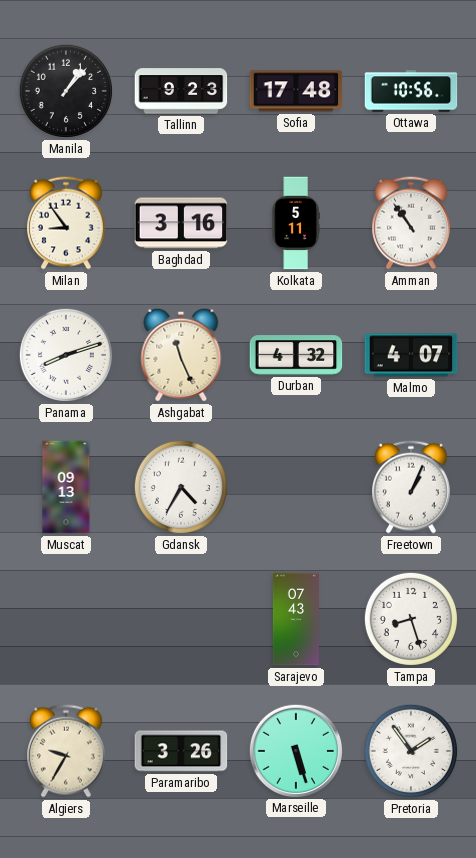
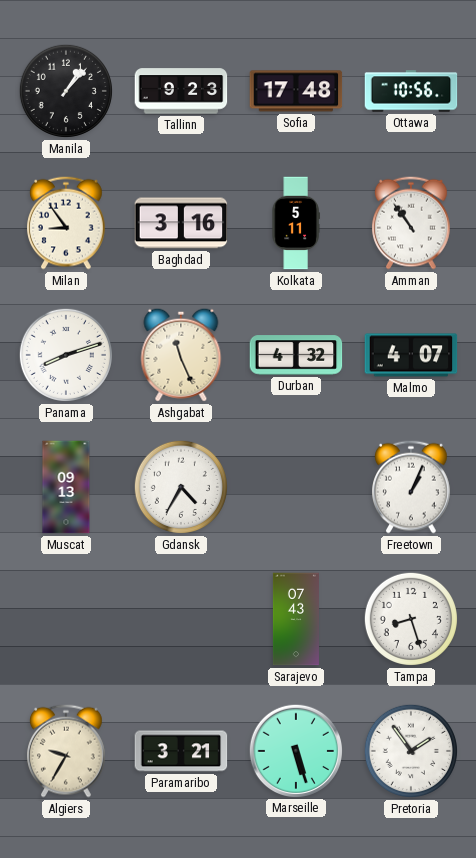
Paramaribo: 3:26 -> 3:21 (181, 751)
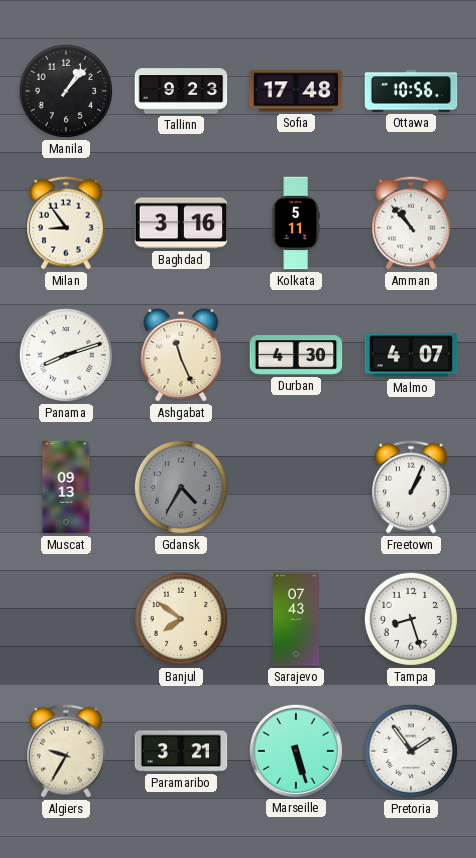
Amman: 10:54 -> 10:53 (412, 223)
Durban: 4:32 -> 4:30 (296, 355)
Gdansk dial: white -> grey (181, 487)
Banjul: none -> 7:51 (181, 619)
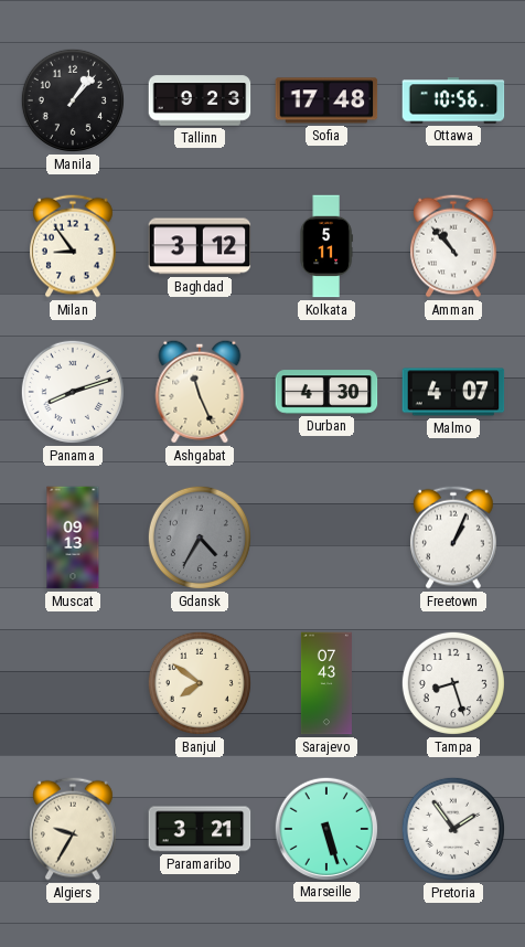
Baghdad: 3:16 -> 3:12 (200, 246)
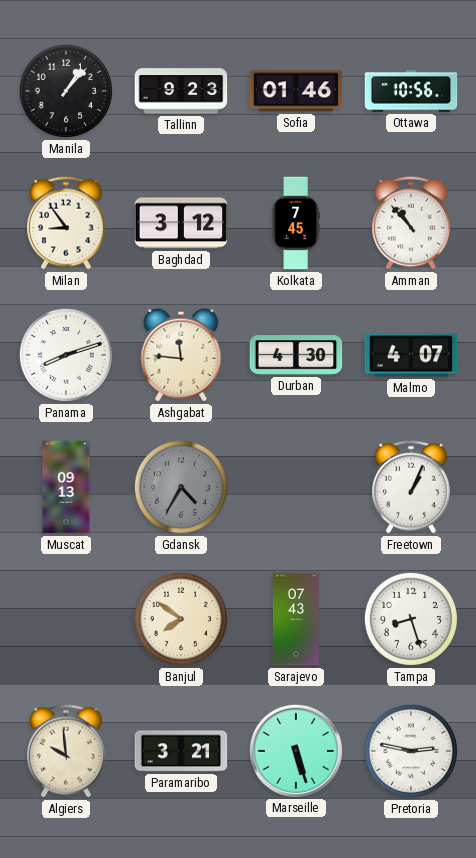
Sofia: 17:48 -> 01:46 (296, 91)
Kolkata: 5:11 -> 7:45 (296, 223)
Ashgabat: 11:26 -> 11:46 (181, 355)
Algiers: 9:35 -> 9:59 (67, 751)
Pretoria: 1:54 -> 2:47 (411, 751)
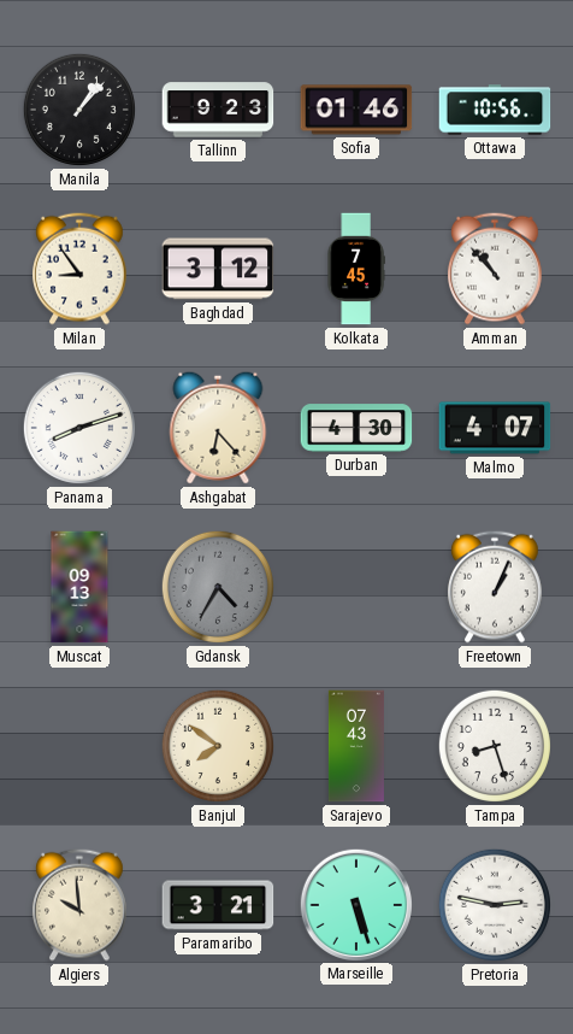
Ashgabat: 11:46 -> 6:23 (218, 428)
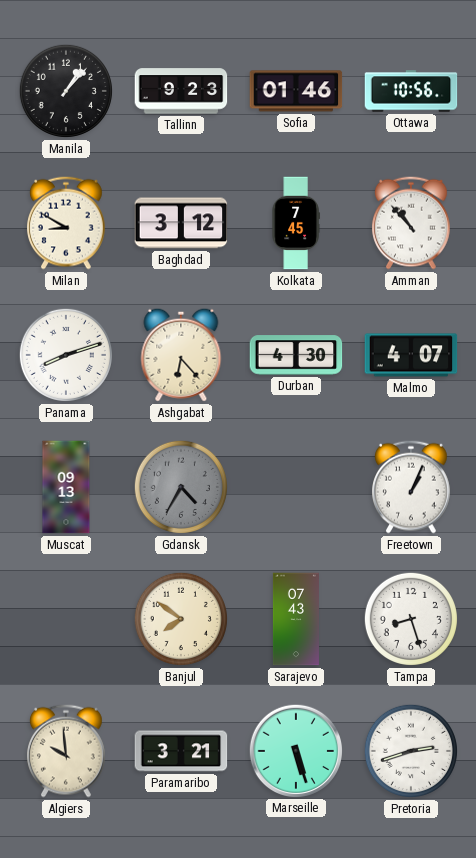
Milan: 8:54 -> 8:50 (67, 223)
Pretoria: 2:47 -> 2:42 (411, 751)
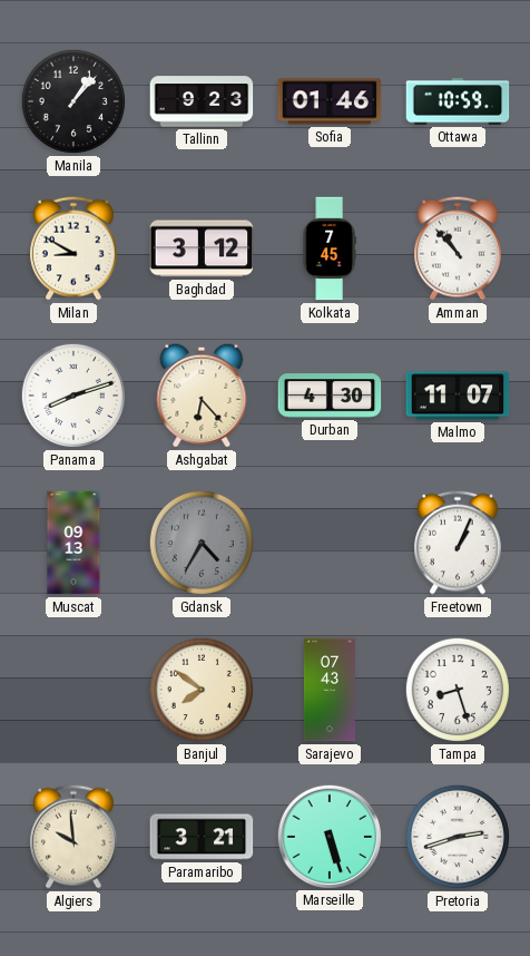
Ottawa: 10:56 -> 10:59 (458, 101)
Malmo: 4:07 -> 11:07 (458, 396)
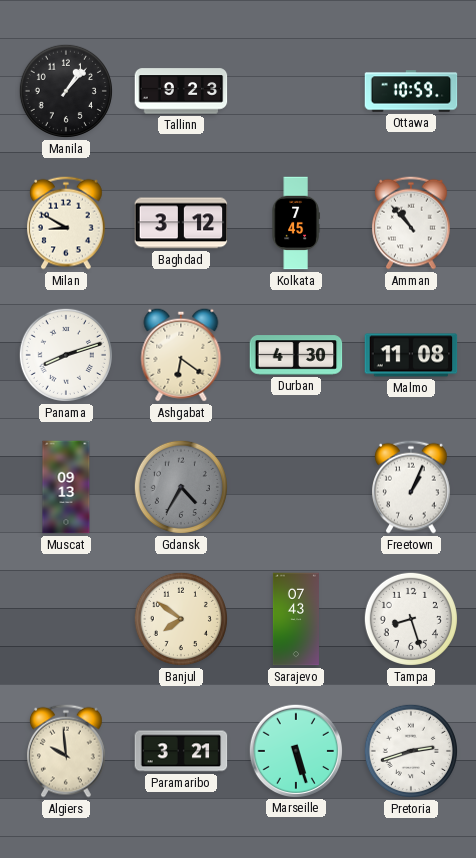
Sofia: 01:46 -> none (330, 101)
Ashgabat: 6:23 -> 6:21 (181, 355)
Malmo: 11:07 -> 11:08 (411, 355)
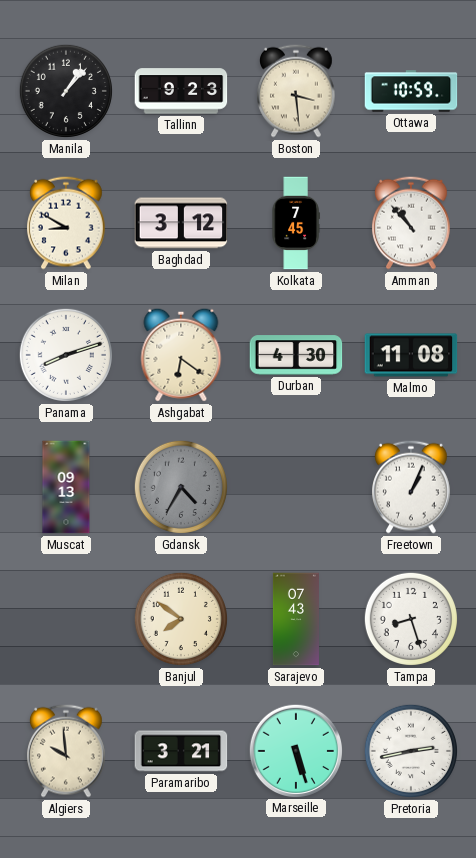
Boston: none -> 3:29 (297, 91)
Pretoria: 2:42 -> 2:43 (411, 751)
